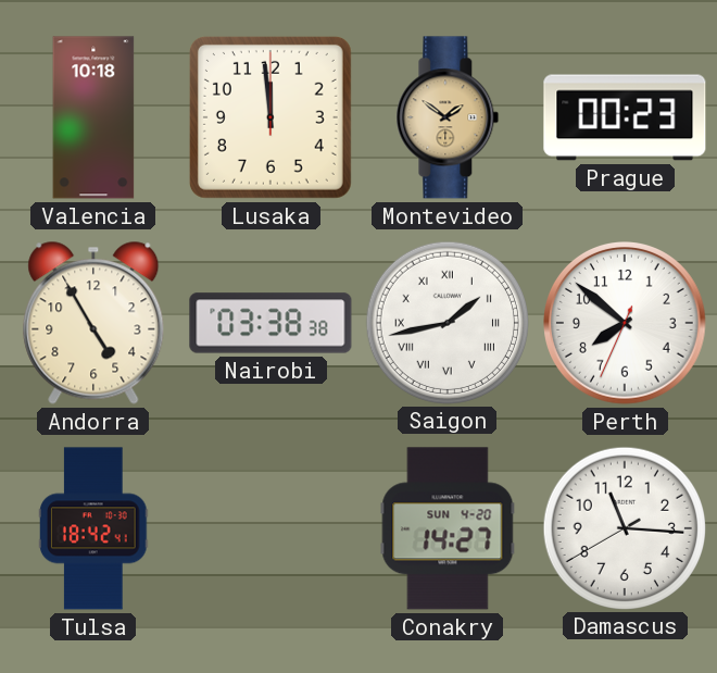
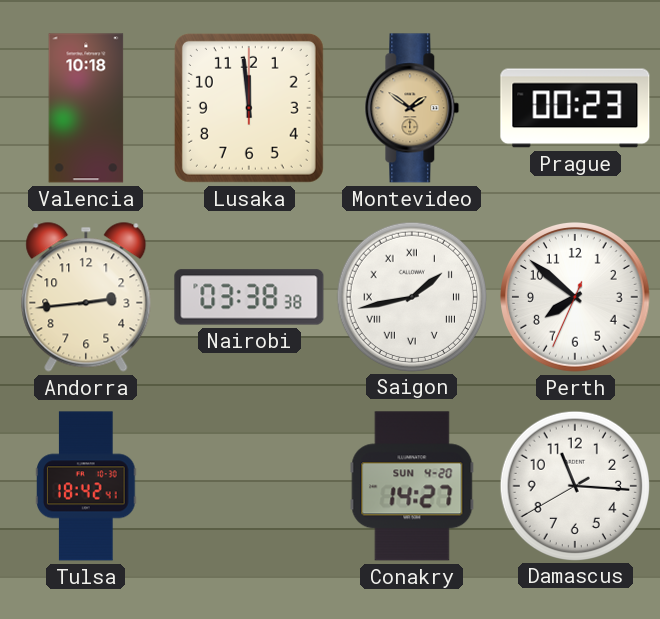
Andorra: 4:55 -> 2:44 (86, 297)
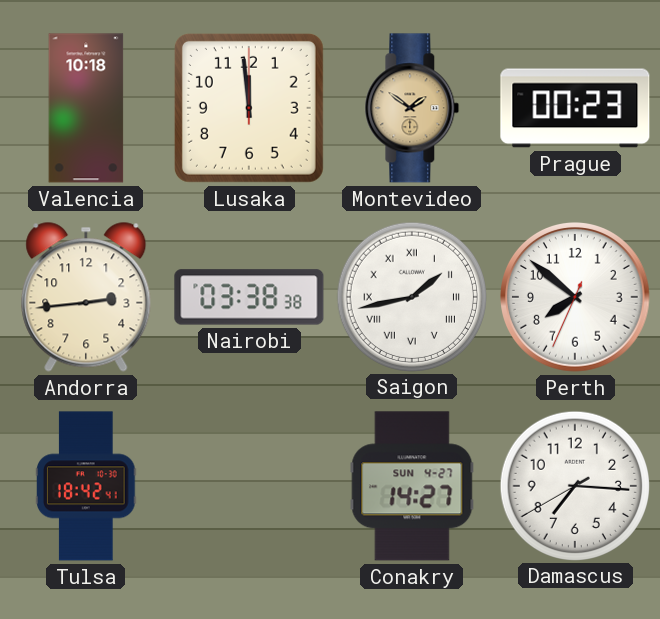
Conakry date: SUN 4-20 -> SUN 4-27 (412, 486)
Damascus: 11:15 -> 7:15 (574, 485)
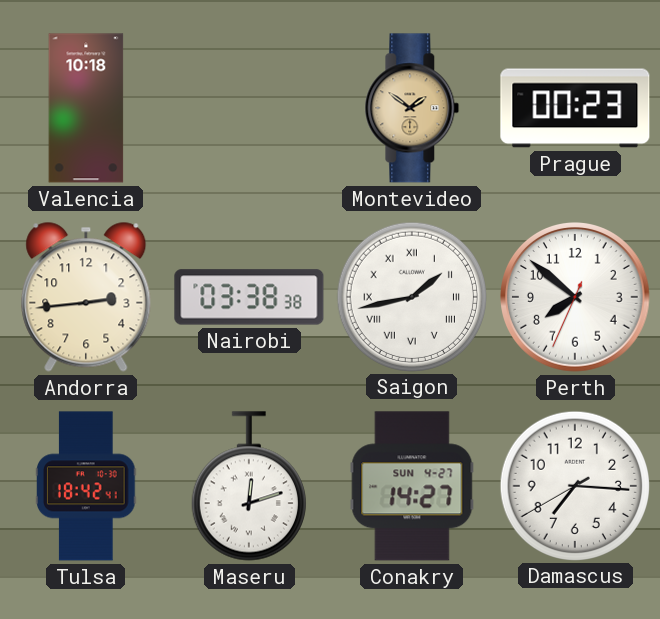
Lusaka: 11:59 -> none (249, 108)
Maseru: none -> 12:12 (249, 486)
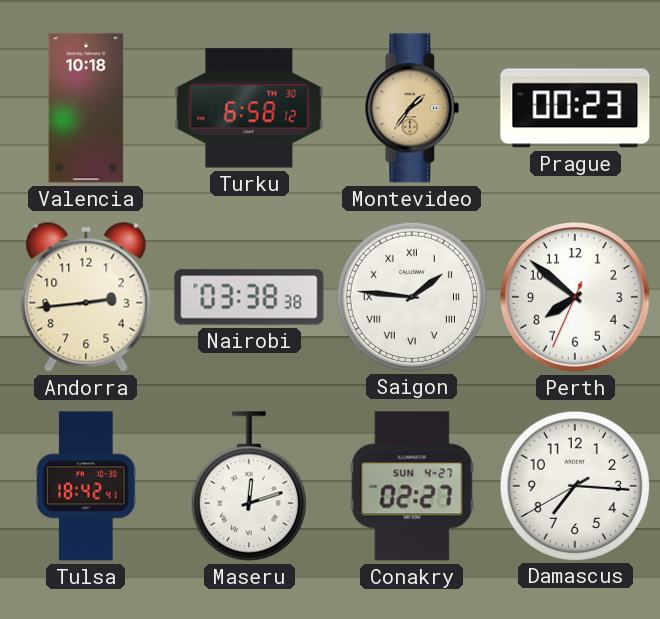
Turku: none -> 6:58 (249, 108)
Montevideo: 1:51 -> 1:36 (412, 108)
Saigon: 1:43 -> 1:46 (411, 296)
Conakry: 14:27 -> 02:27 (412, 486)
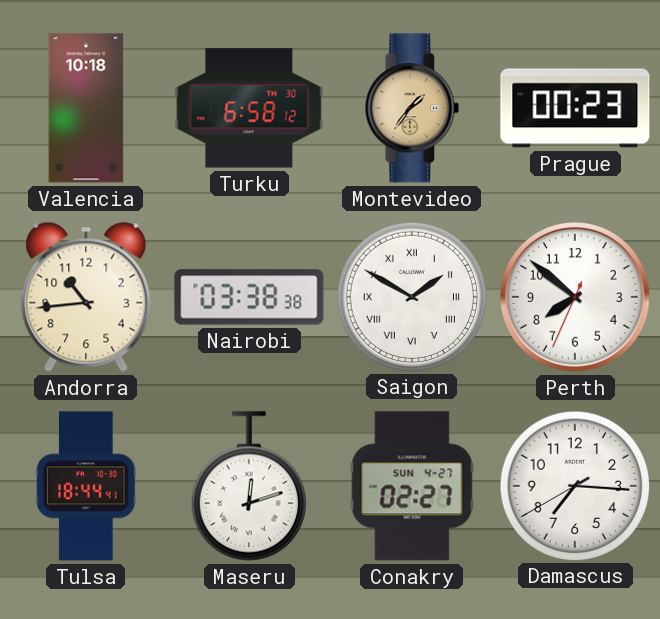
Andorra: 2:44 -> 10:44 (86, 297)
Saigon: 1:46 -> 1:50 (411, 296)
Tulsa: 18:42 -> 18:44 (87, 486)
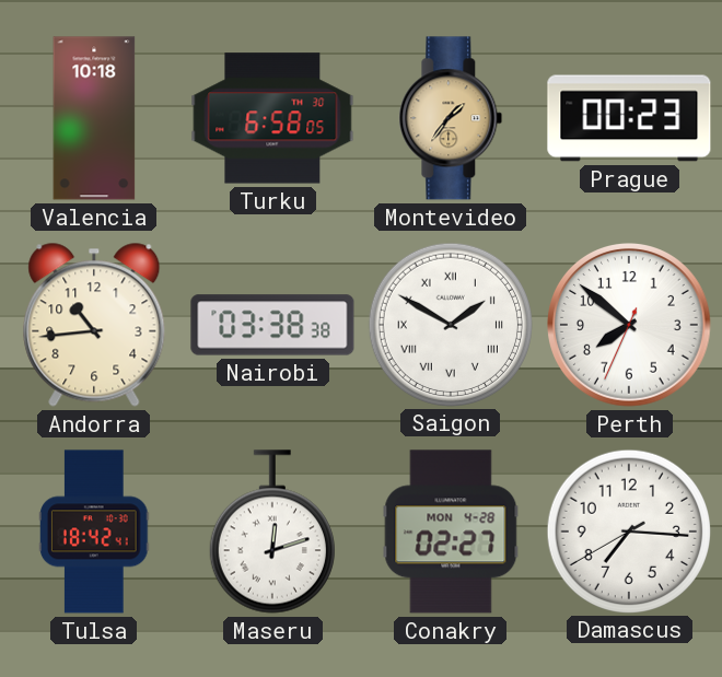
Turku: 6:58:12 -> 6:58:05 (272, 118)
Tulsa: 18:44 -> 18:42 (95, 532)
Conakry date: SUN 4-27 -> MON 4-28 (451, 532)
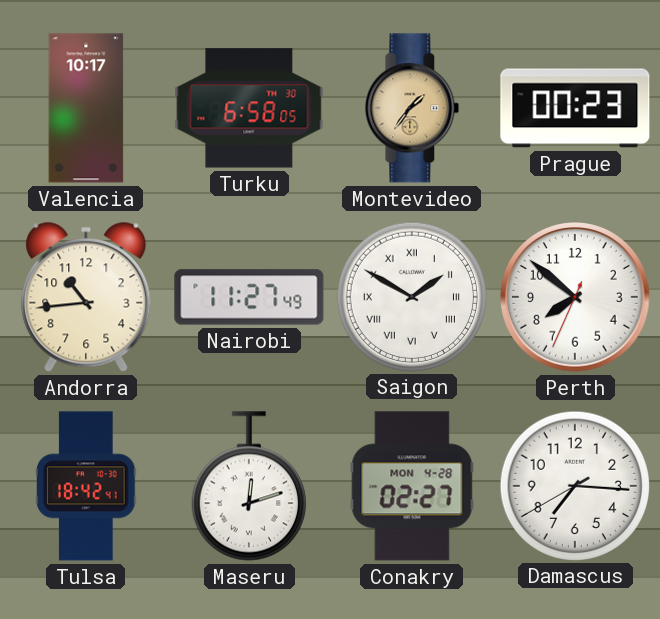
Valencia: 10:18 -> 10:17 (86, 108)
Nairobi: 03:38 -> 11:27 (249, 297)
